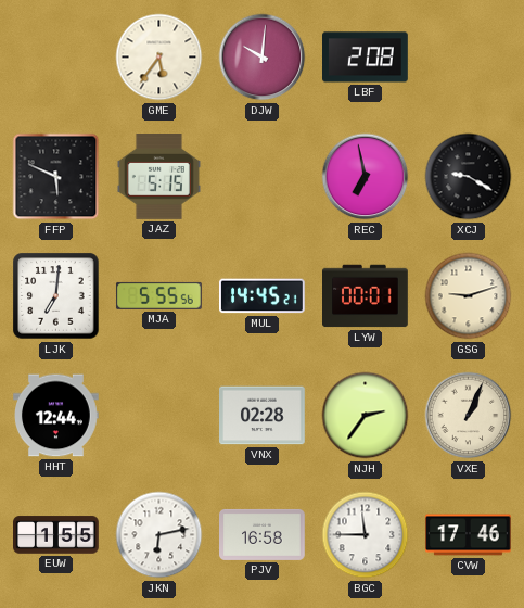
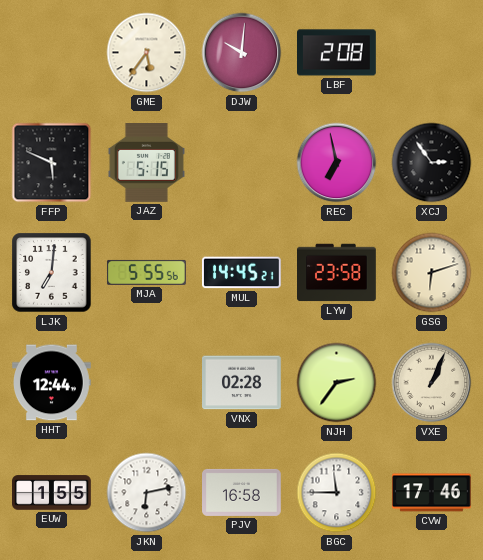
XCJ: 9:20 -> 2:54 (432, 163)
LYW: 00:01 -> 23:58 (337, 273)
GSG: 9:12 -> 6:12 (432, 273)
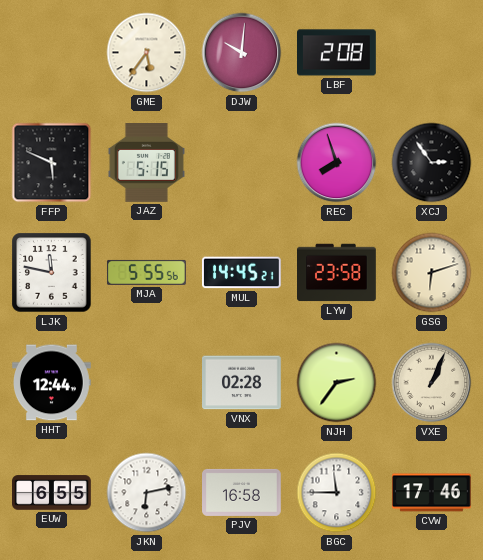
REC: 6:58 -> 7:57 (337, 163)
LJK: 7:01 -> 11:47 (52, 273)
EUW: 1:55 -> 6:55 (52, 493)
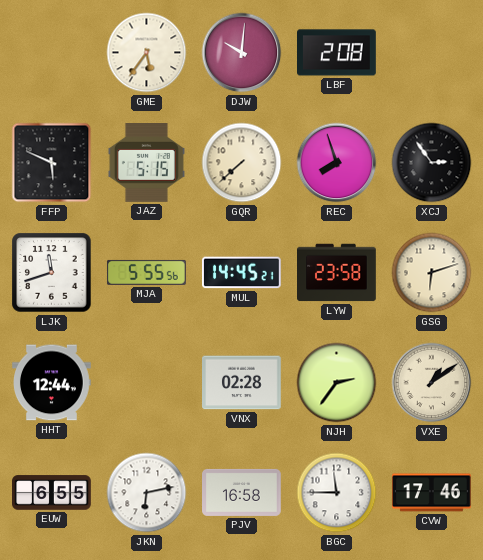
GQR: none -> 7:38 (242, 163)
LJK: 11:47 -> 11:42 (52, 273)
VXE: 1:04 -> 1:09 (432, 383)
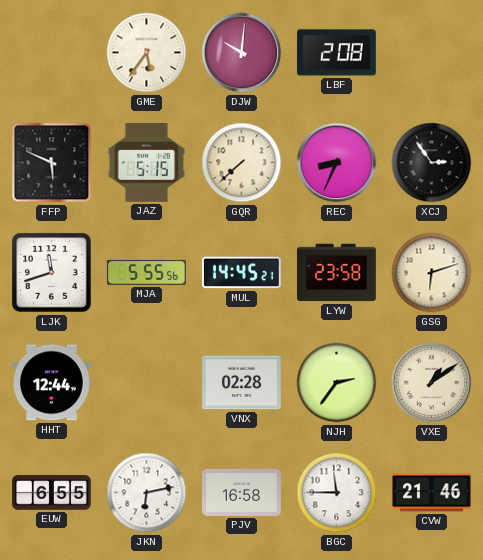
REC: 7:57 -> 8:34 (337, 163)
CVW: 17:46 -> 21:46 (432, 493)
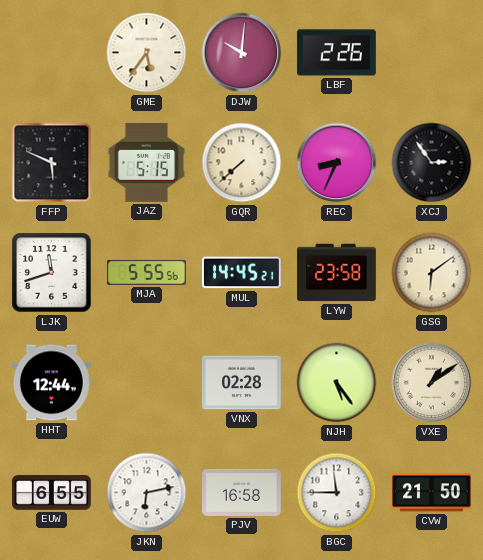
LBF: 2:08 -> 2:26 (337, 53)
GSG: 6:12 -> 6:09 (432, 273)
NJH: 2:36 -> 5:24 (337, 383)
CVW: 21:46 -> 21:50 (432, 493)
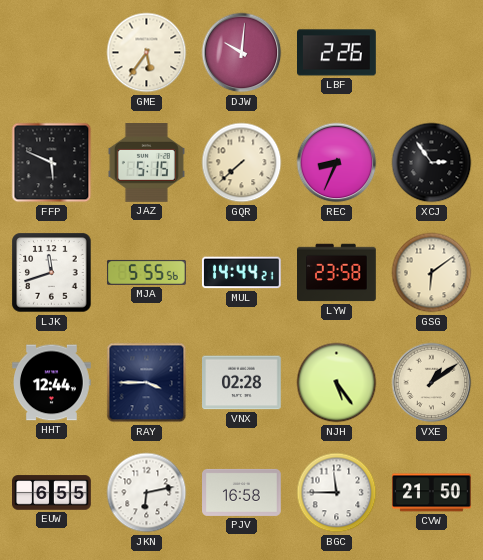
MUL: 14:45 -> 14:44 (242, 273)
RAY: none -> 3:45 (147, 383)
